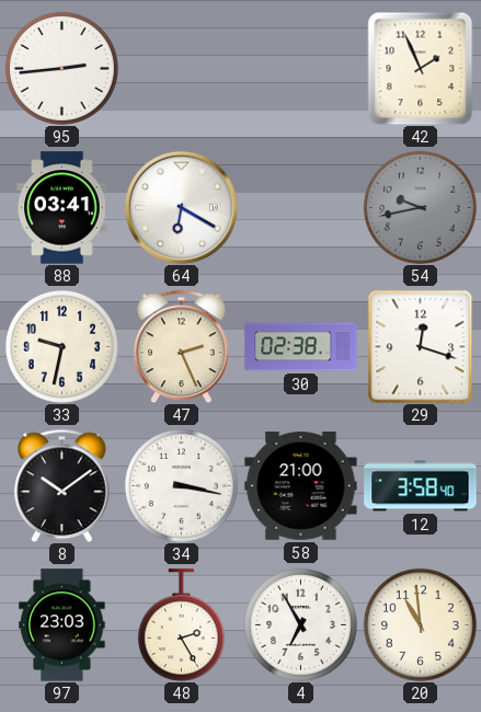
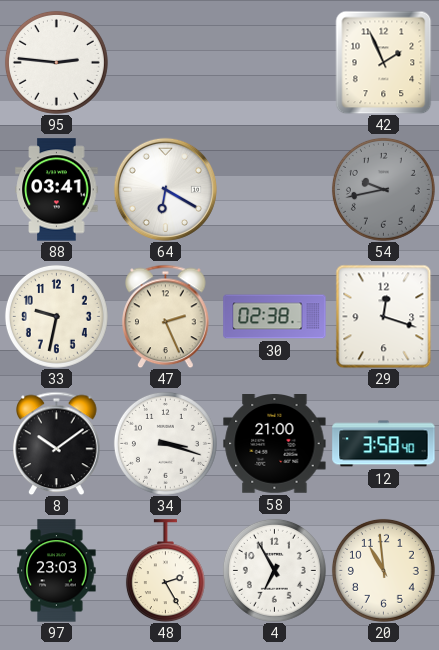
95: 2:44 -> 2:46 (56, 62)
34: 3:17 -> 3:18 (165, 443)
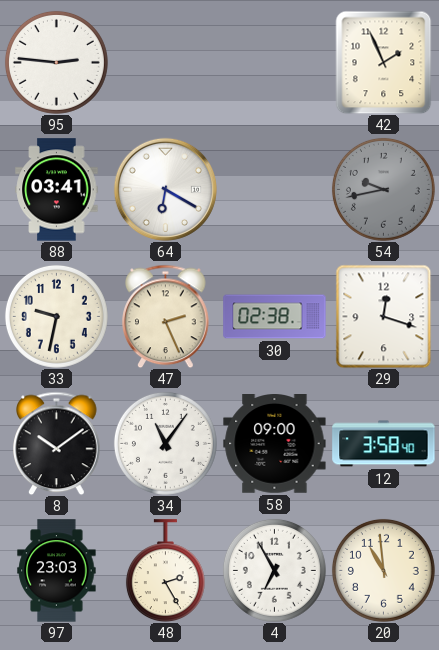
34: 3:18 -> 11:06 (165, 443)
58: 21:00 -> 09:00 (275, 444)
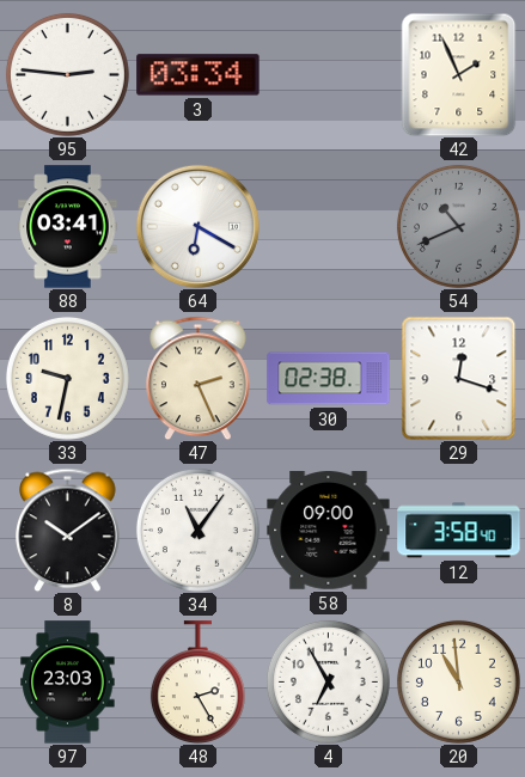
3: none -> 03:34 (199, 75)
54: 9:43 -> 10:41 (458, 226)
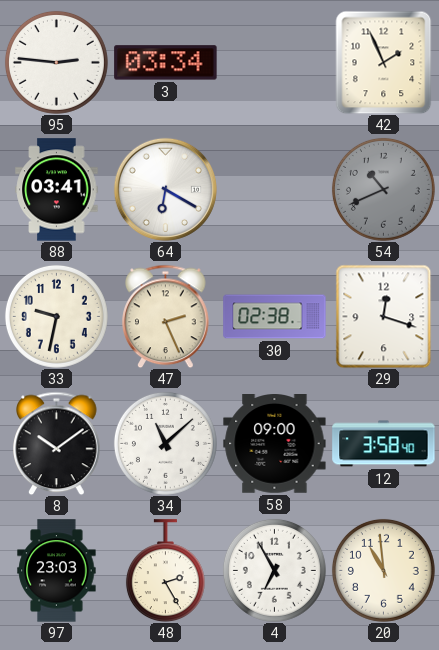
34: 11:06 -> 11:08 (165, 443)
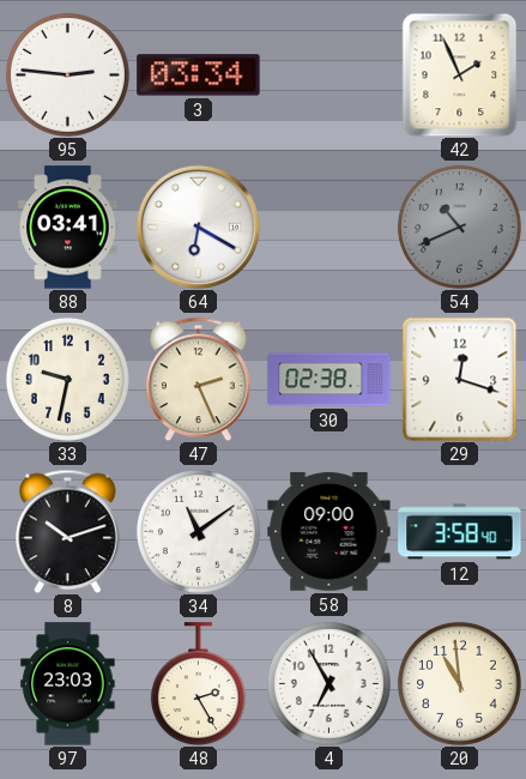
8: 10:09 -> 10:12 (68, 531)
34: 11:08 -> 11:09 (198, 531)
